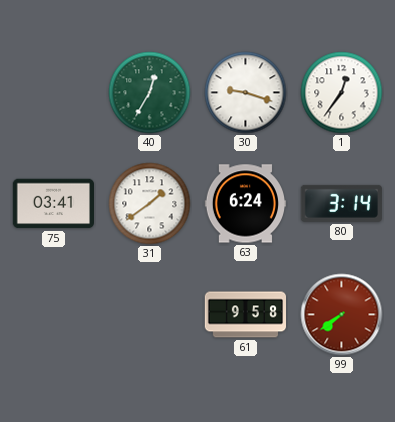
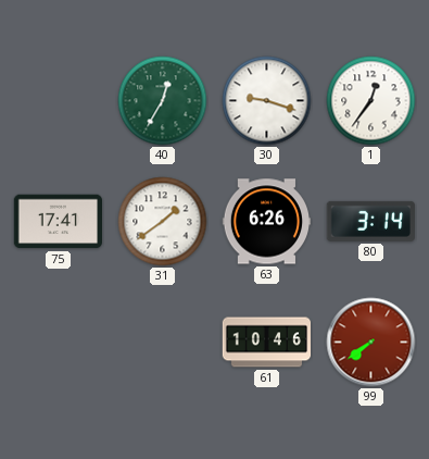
75: 03:41 -> 17:41 (58, 222)
63: 6:24 -> 6:26 (266, 222)
61: 9:58 -> 10:46 (266, 343)
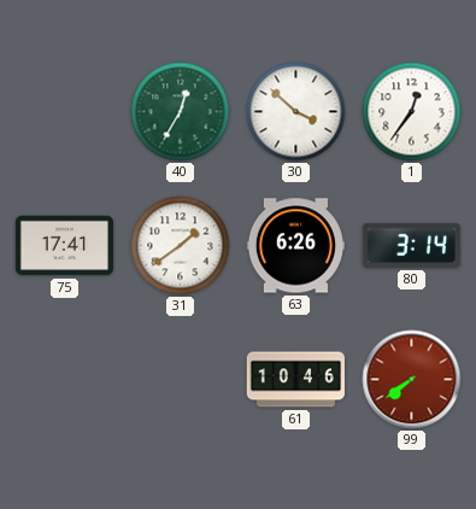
30: 9:18 -> 3:52 (296, 112)
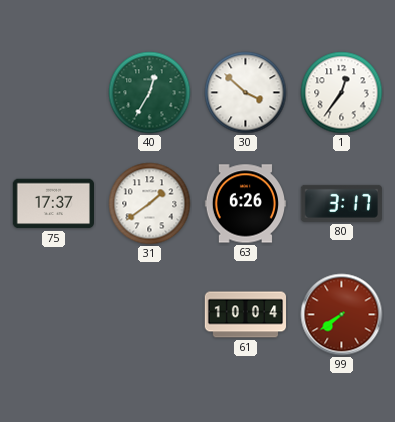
75: 17:41 -> 17:37 (53, 204)
80: 3:14 -> 3:17 (341, 203)
61: 10:46 -> 10:04 (245, 315)
